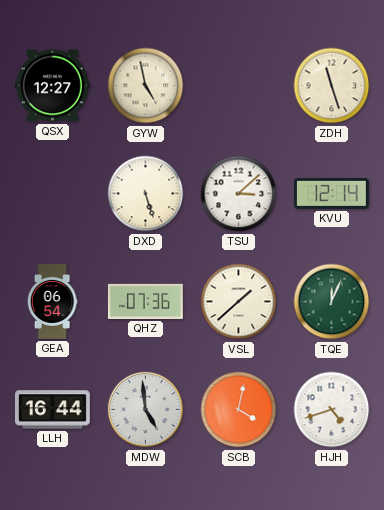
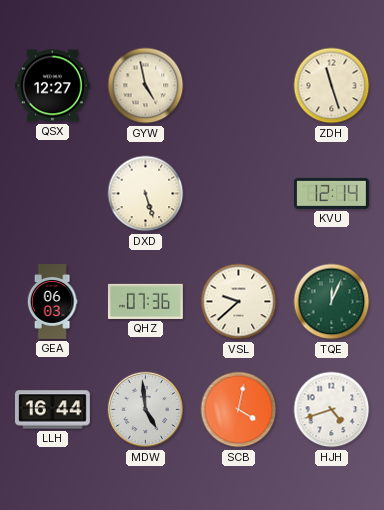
TSU: 3:08 -> none (239, 194)
GEA: 06:54 -> 06:03 (52, 302)
VSL: 1:38 -> 9:38 (239, 302)
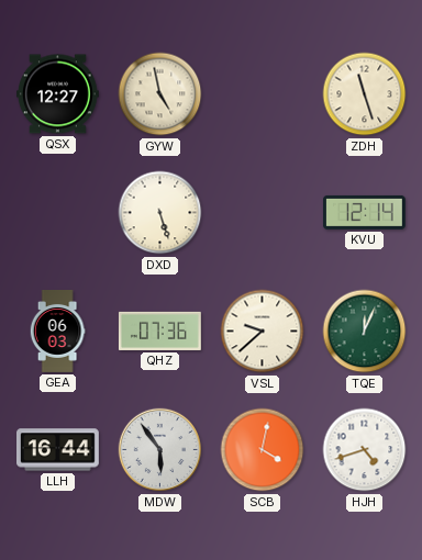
MDW: 4:59 -> 5:54 (160, 450)
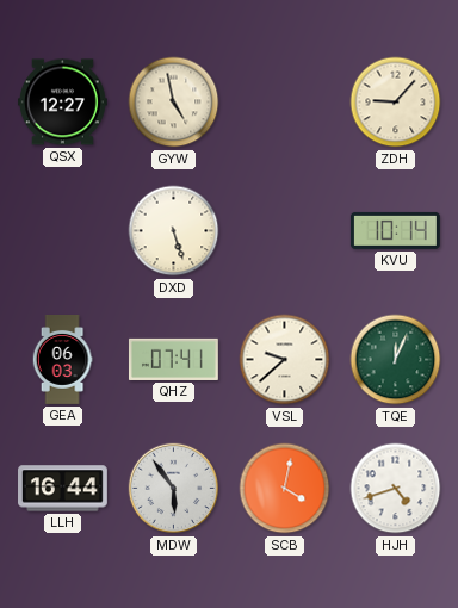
ZDH: 11:27 -> 9:07 (396, 103)
KVU: 12:14 -> 10:14 (395, 230)
QHZ: 07:36 -> 07:41 (174, 359)
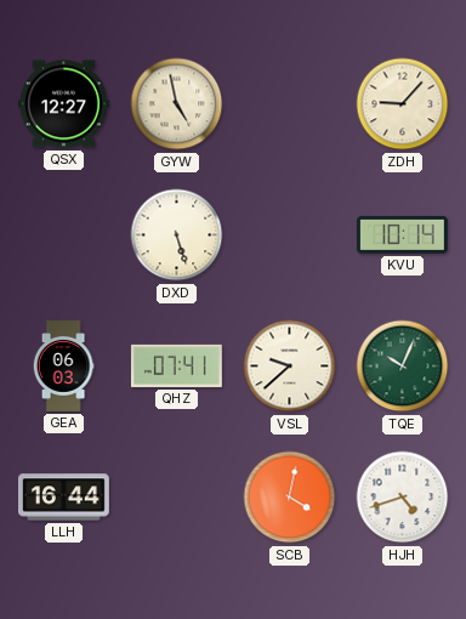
TQE: 12:04 -> 10:04 (403, 367)
MDW: 5:54 -> none (174, 489)
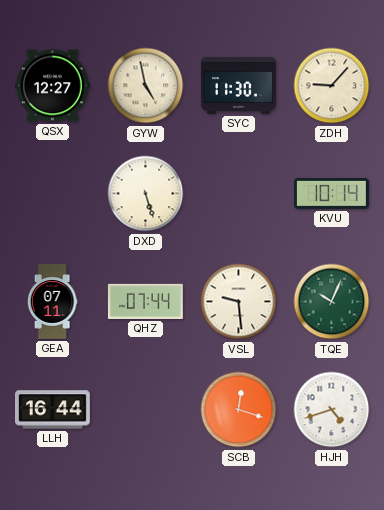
SYC: none -> 11:30 (238, 85)
GEA: 06:03 -> 07:11 (52, 302)
QHZ: 07:41 -> 07:44 (146, 301)
VSL: 9:38 -> 9:29 (239, 302)
SCB: 4:02 -> 12:18 (239, 410)
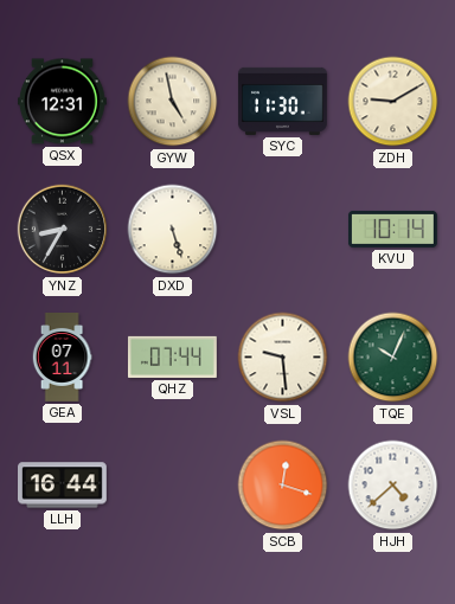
QSX: 12:27 -> 12:31 (62, 102)
ZDH: 9:07 -> 9:10 (393, 102)
YNZ: none -> 8:35 (63, 230)
HJH: 4:42 -> 4:38 (393, 486)
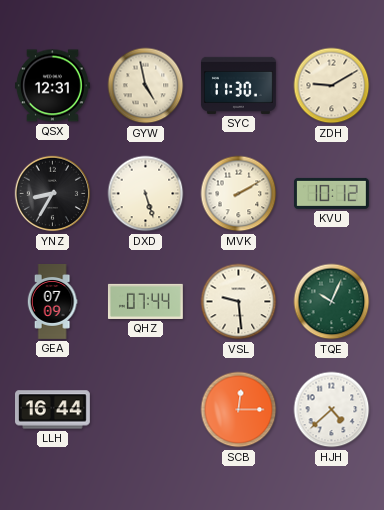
MVK: none -> 2:10 (239, 194)
KVU: 10:14 -> 10:12 (331, 193)
GEA: 07:11 -> 07:09 (52, 302)
SCB: 12:18 -> 12:15 (239, 410)
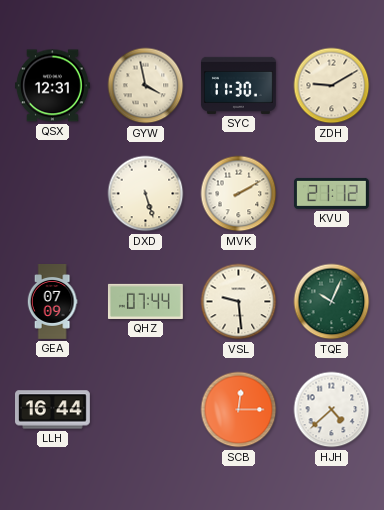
GYW: 4:58 -> 3:58 (146, 86)
YNZ: 8:35 -> none (53, 194)
KVU: 10:12 -> 21:12 (331, 193)
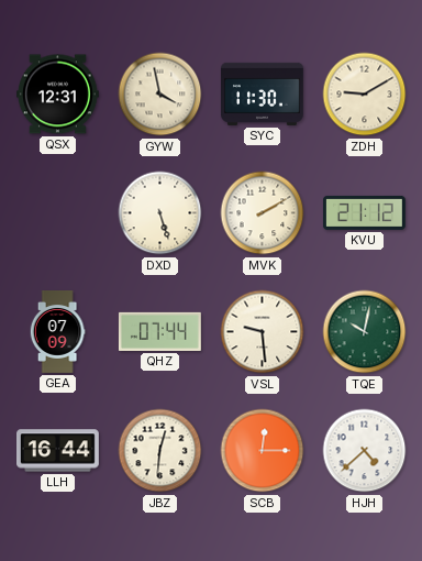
TQE: 10:04 -> 10:02 (365, 332)
JBZ: none -> 12:31 (160, 451)
